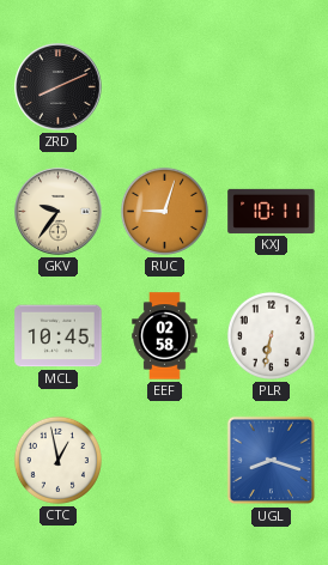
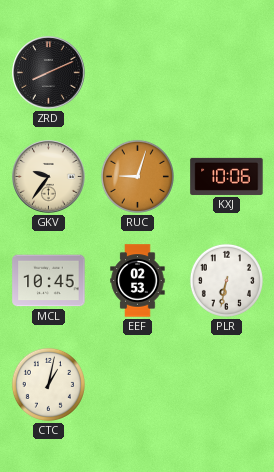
KXJ: 10:11 -> 10:06 (227, 176)
EEF: 02:58 -> 02:53 (138, 281)
CTC: 12:58 -> 1:02 (48, 384)
UGL: 8:18 -> none (272, 461)
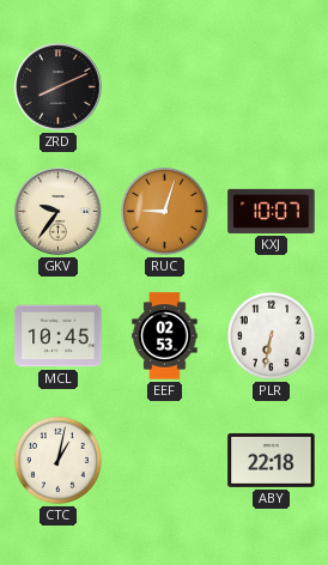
KXJ: 10:06 -> 10:07 (272, 211)
ABY: none -> 22:18 (272, 460)
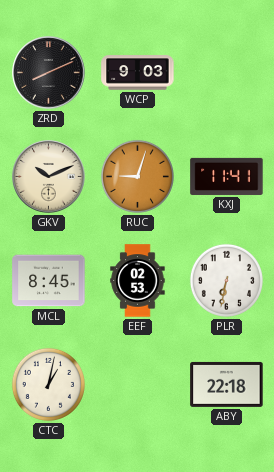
WCP: none -> 9:03 (138, 73)
GKV: 9:36 -> 10:11 (49, 177)
KXJ: 10:07 -> 11:41 (227, 176)
MCL: 10:45 -> 8:45 (49, 281)
